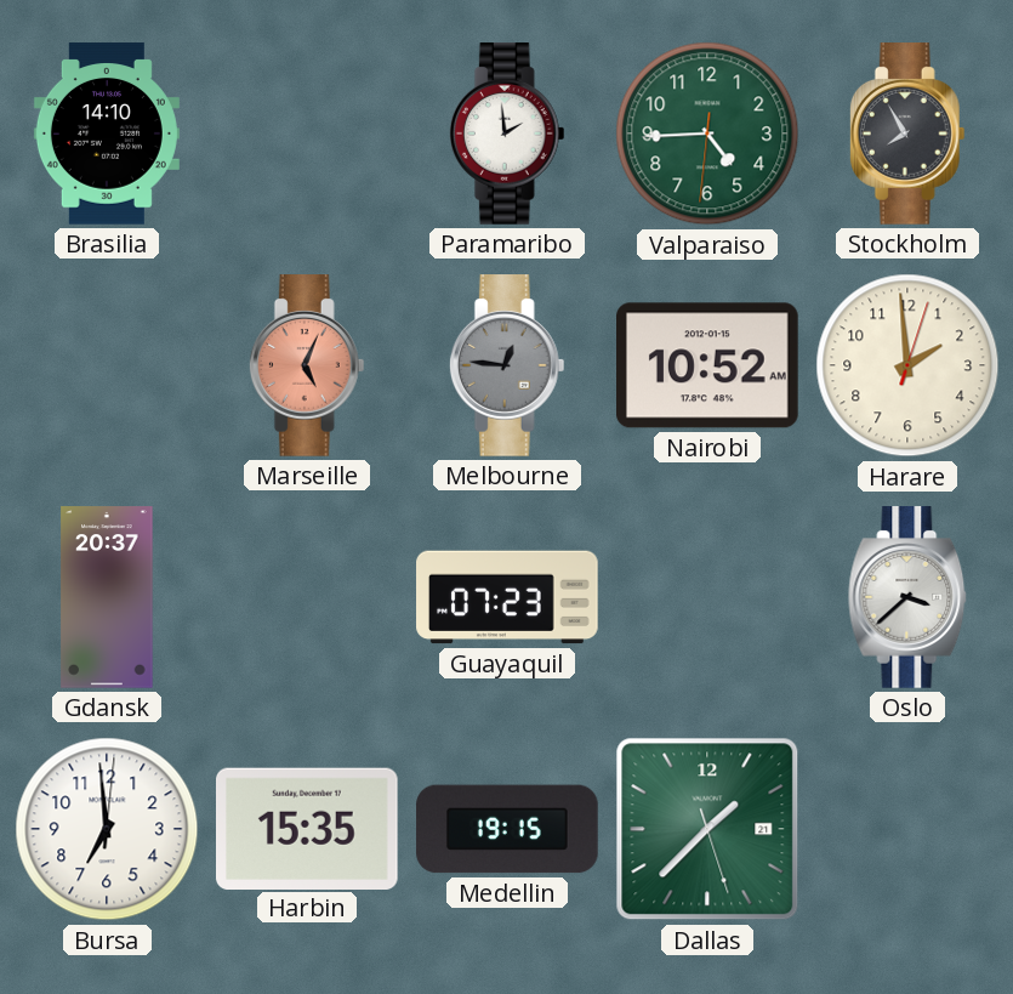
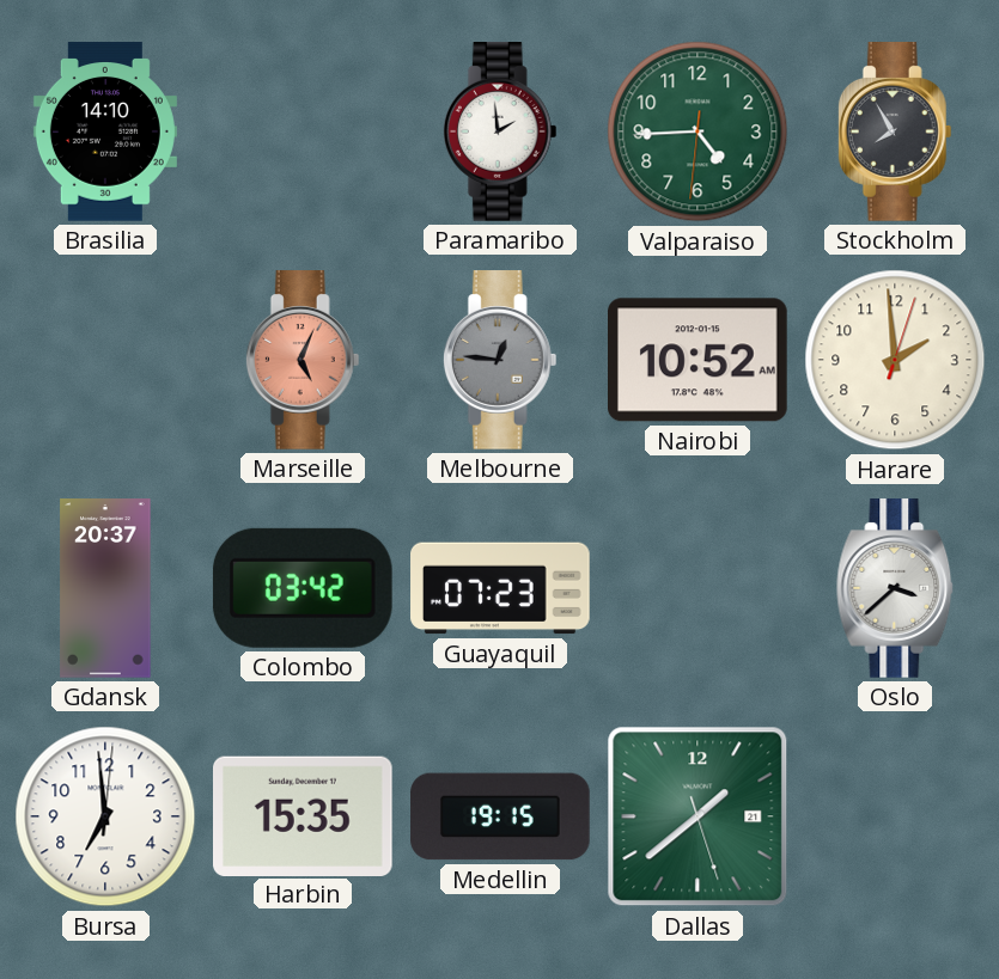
Colombo: none -> 03:42 (303, 588)
Dallas: 1:37 -> 1:38 (698, 816)
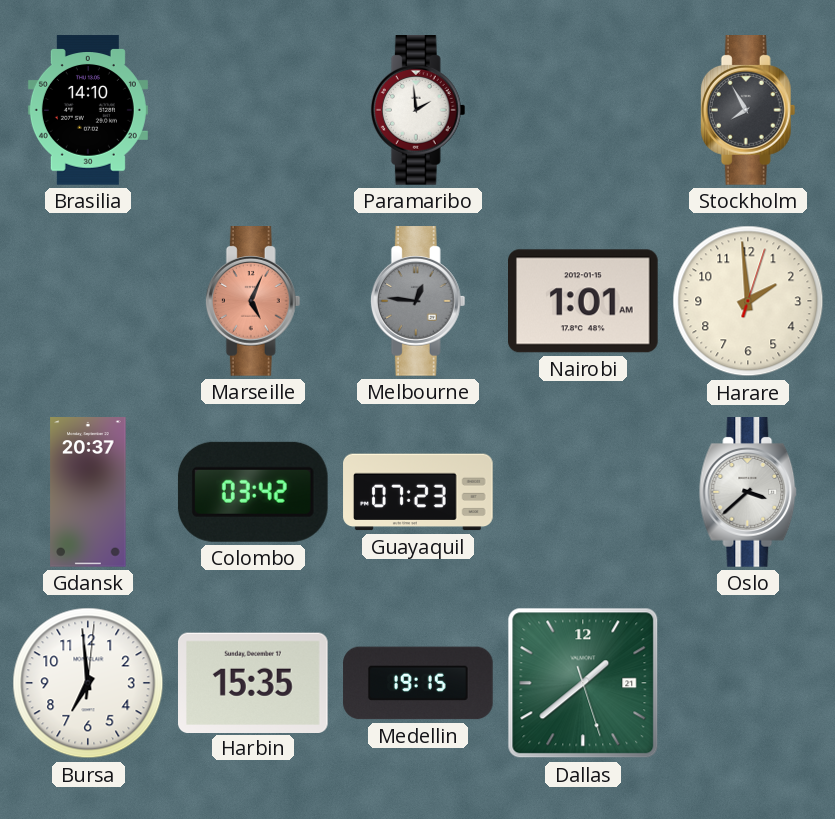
Valparaiso: 4:44 -> none (698, 131)
Nairobi: 10:52 -> 1:01 (584, 301)
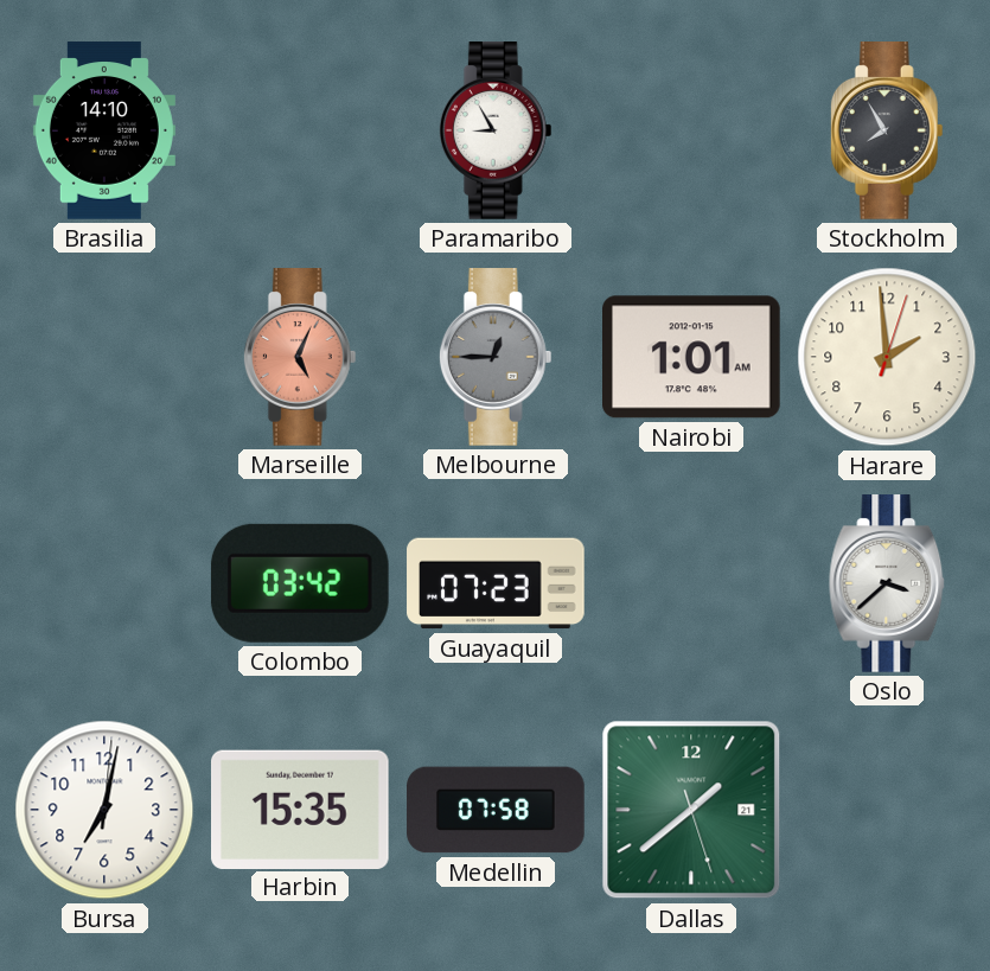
Paramaribo: 1:59 -> 8:55 (496, 130)
Melbourne: 12:46 -> 12:45 (496, 357)
Gdansk: 20:37 -> none (88, 492)
Bursa: 6:59 -> 7:02 (104, 810)
Medellin: 19:15 -> 07:58 (496, 810)
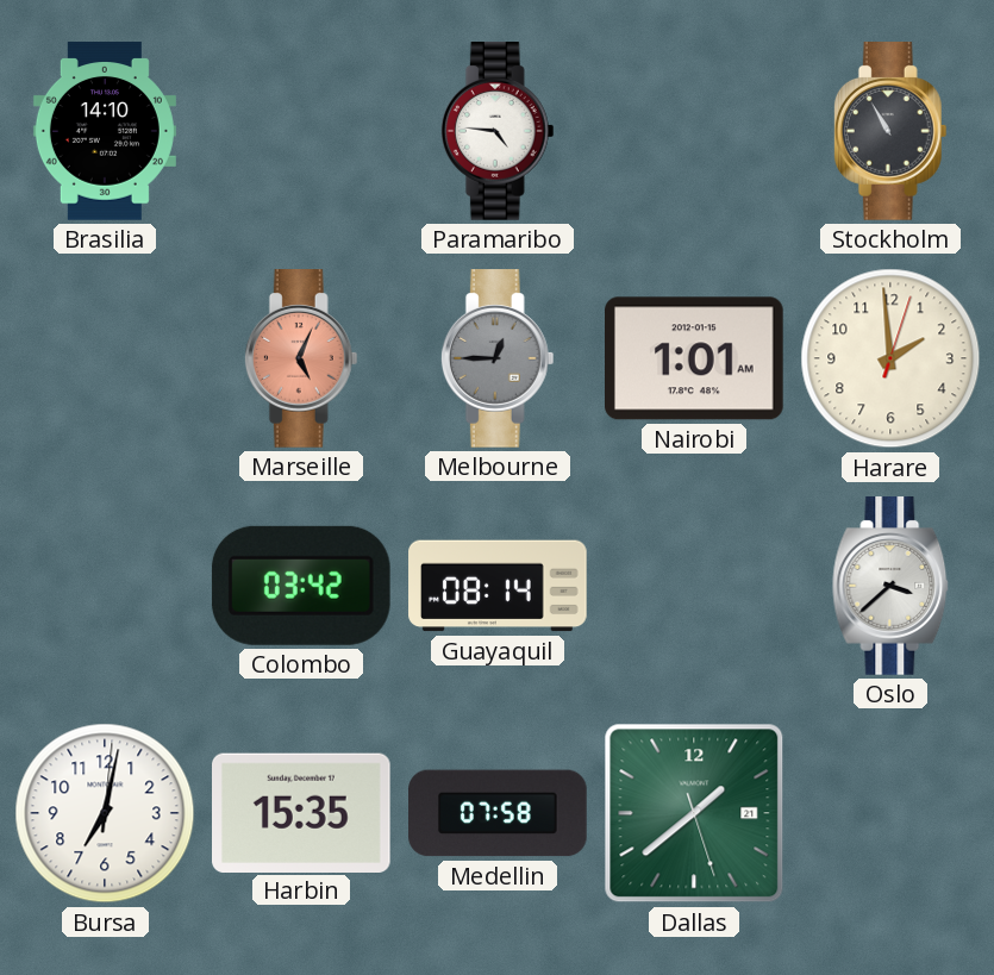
Paramaribo: 8:55 -> 4:46 (498, 131)
Stockholm: 7:55 -> 10:55 (890, 131)
Guayaquil: 07:23 -> 08:14 (498, 586)
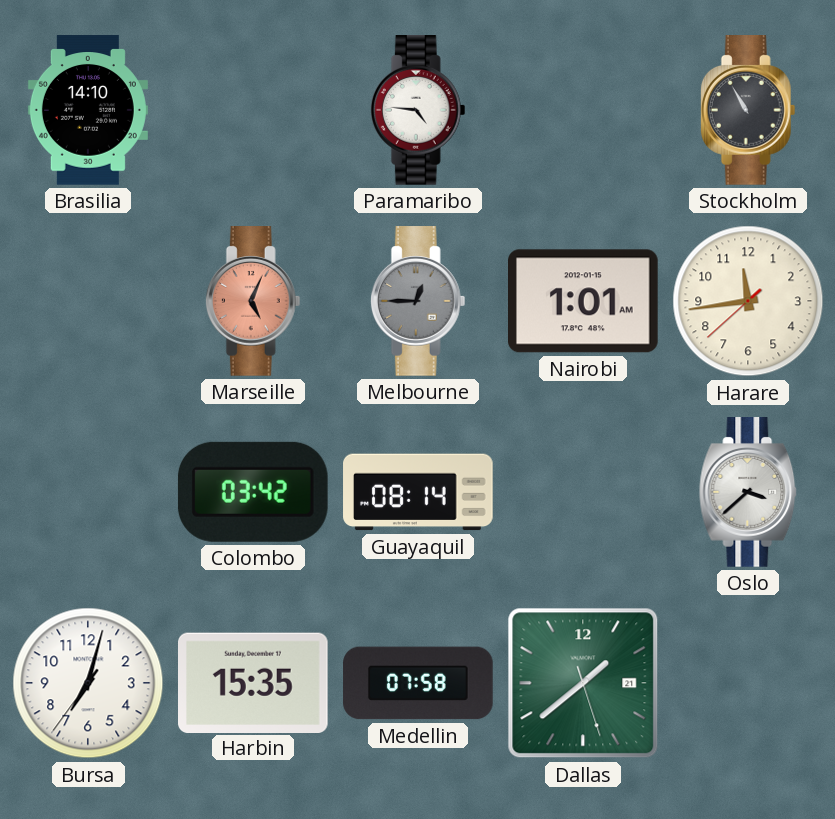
Harare: 1:59 -> 11:43 (748, 301)
Bursa: 7:02:01 -> 7:02:36 (88, 683)
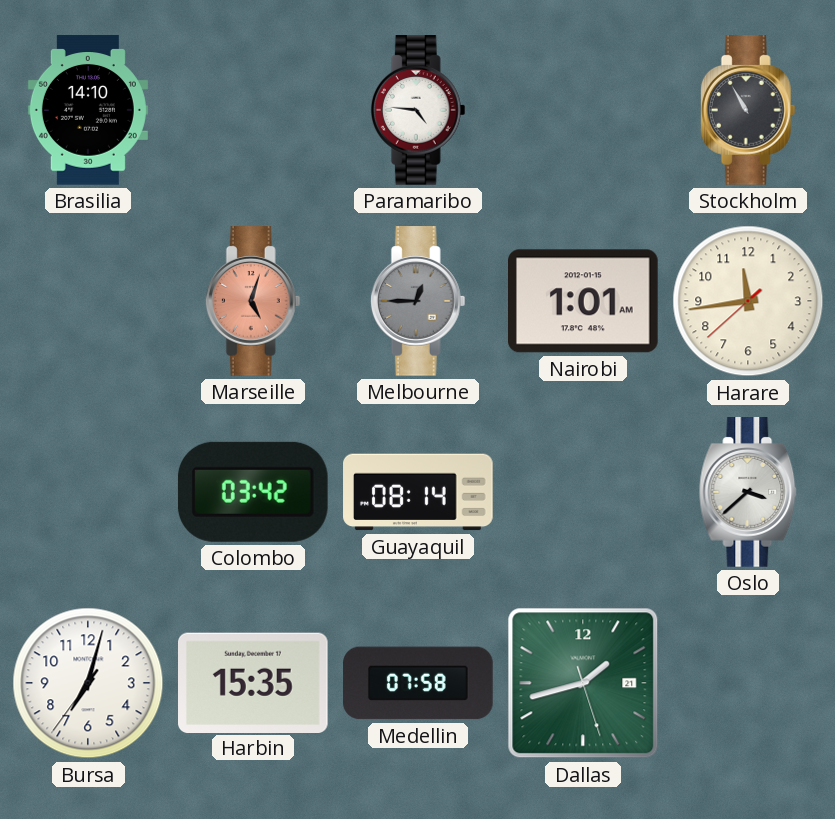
Marseille: 5:04 -> 5:03 (253, 301)
Dallas: 1:38 -> 1:42 (583, 683)
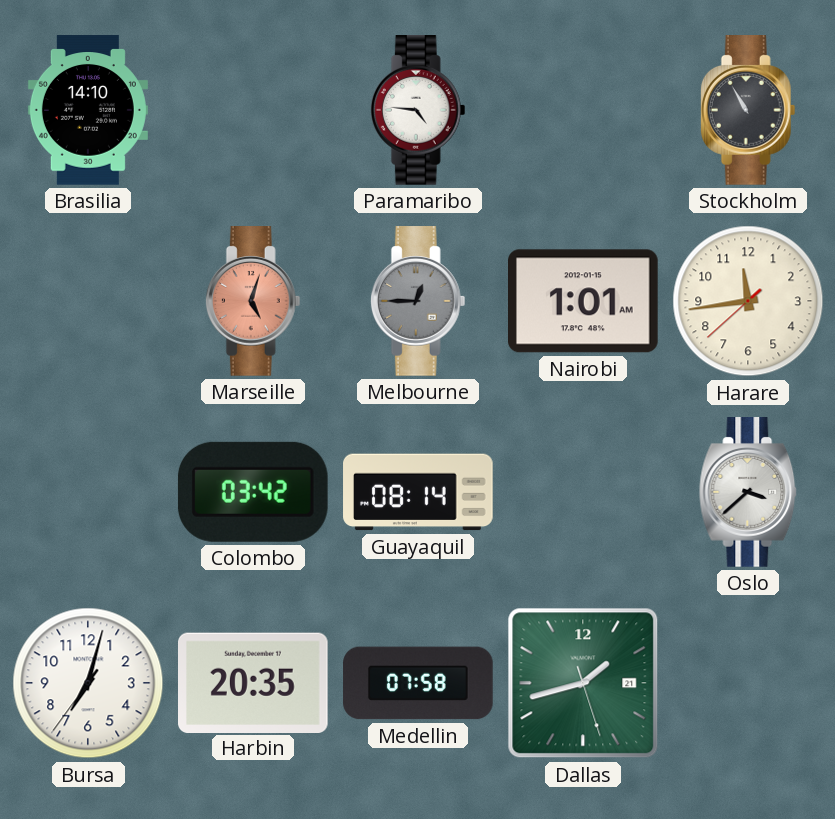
Harbin: 15:35 -> 20:35 (254, 682)
